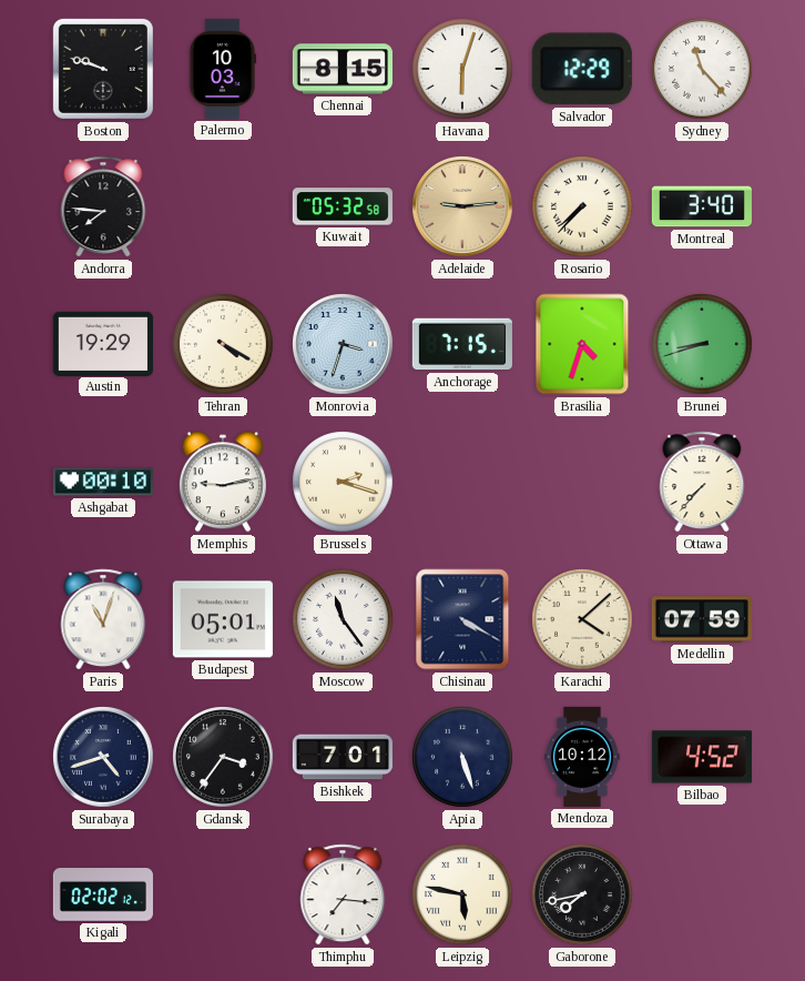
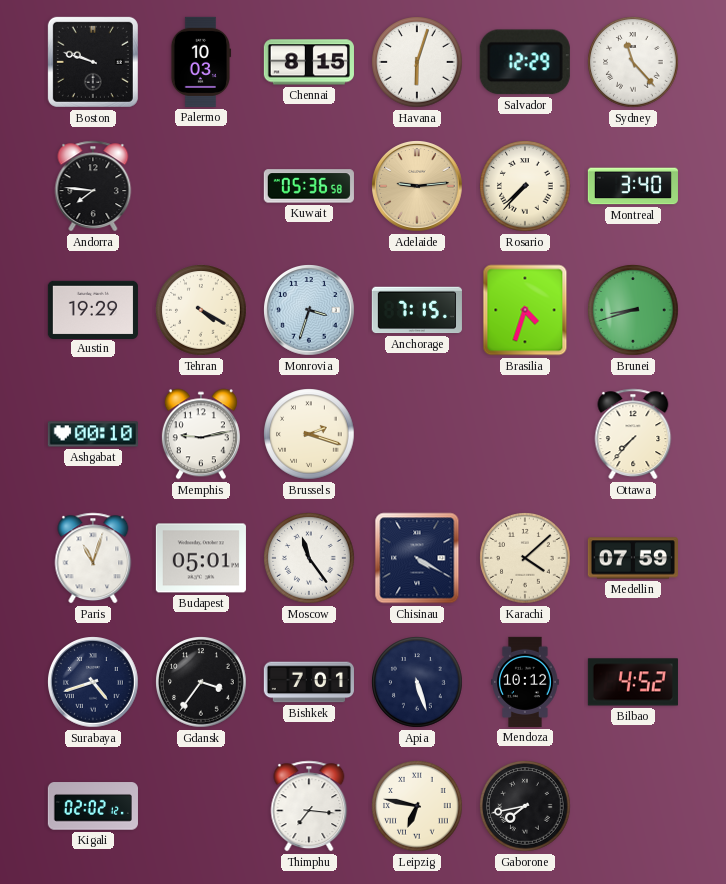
Kuwait: 05:32 -> 05:36 (309, 186)
Leipzig: 5:47 -> 6:47 (417, 806)
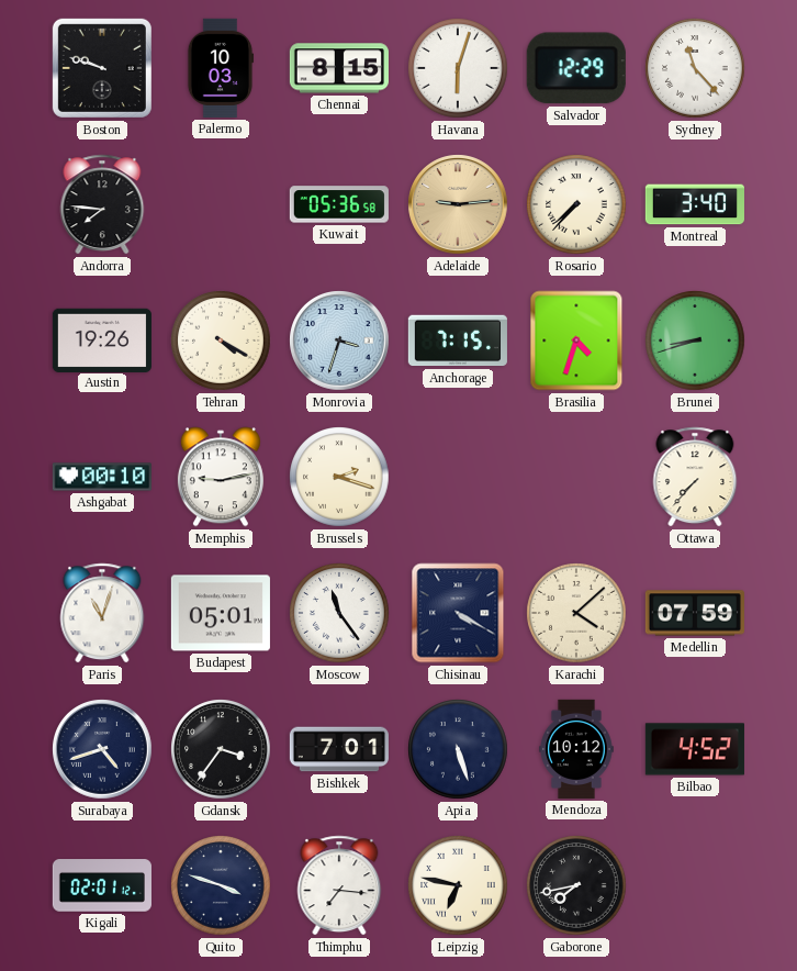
Austin: 19:29 -> 19:26 (102, 339)
Kigali: 02:02 -> 02:01 (102, 885)
Quito: none -> 3:48 (221, 885)
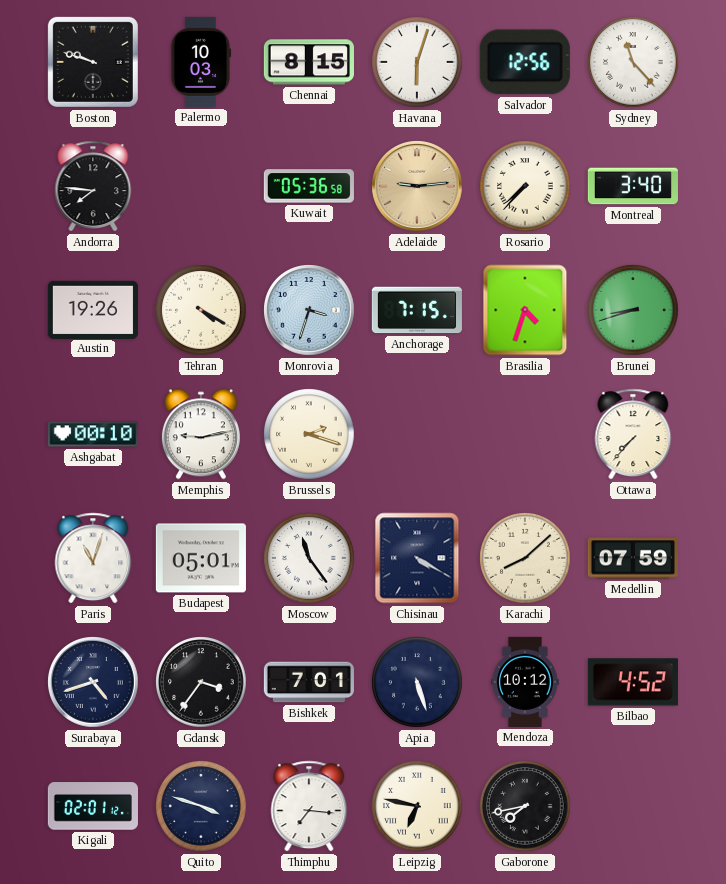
Salvador: 12:29 -> 12:56 (525, 62)
Karachi: 4:08 -> 8:08 (525, 558)
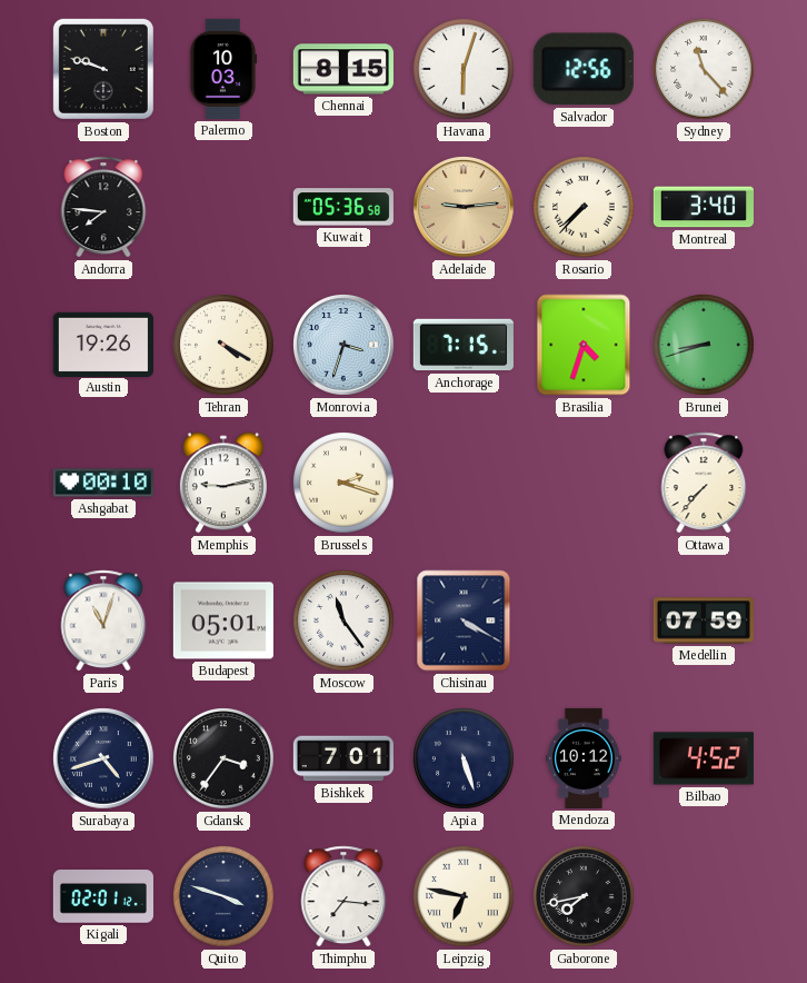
Karachi: 8:08 -> none (525, 558)
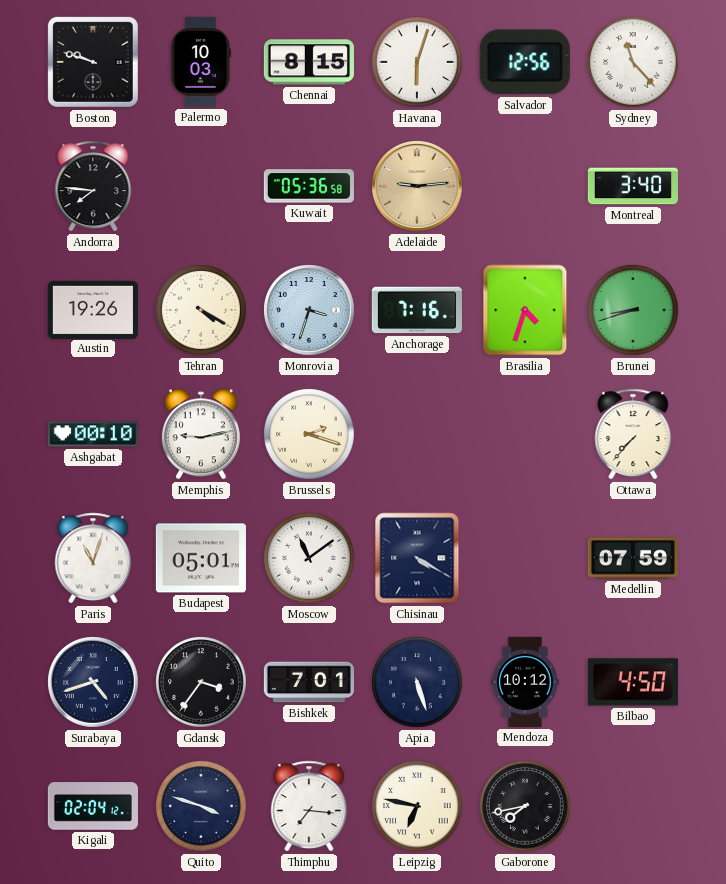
Rosario: 7:37 -> none (584, 207)
Anchorage: 7:15 -> 7:16 (417, 310)
Moscow: 11:24 -> 11:09 (309, 558)
Bilbao: 4:52 -> 4:50 (633, 682)
Kigali: 02:01 -> 02:04 (93, 806)
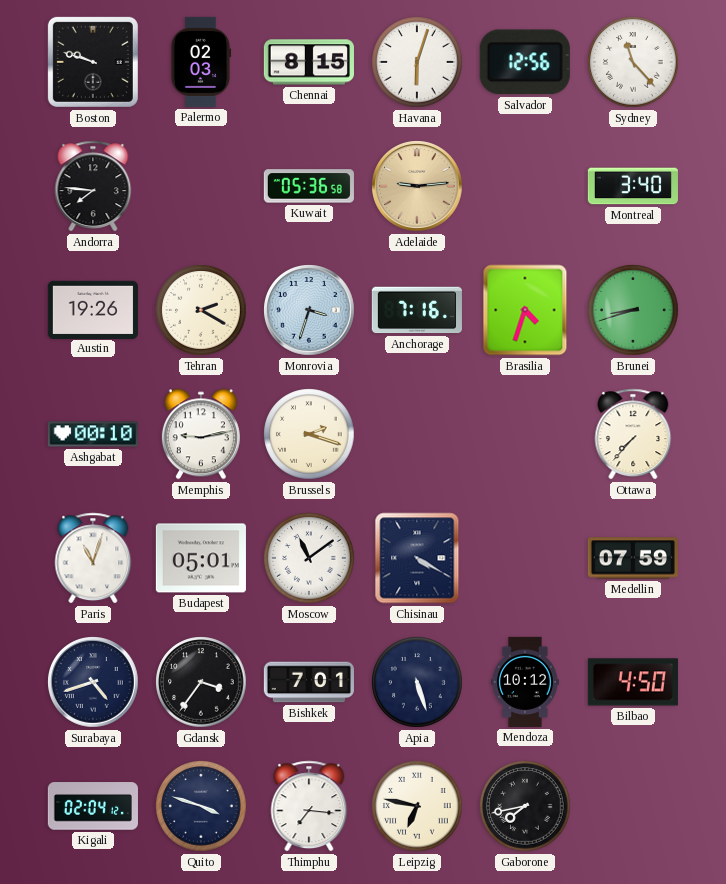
Palermo: 10:03 -> 02:03 (201, 62)
Tehran: 4:20 -> 2:20 (201, 310)
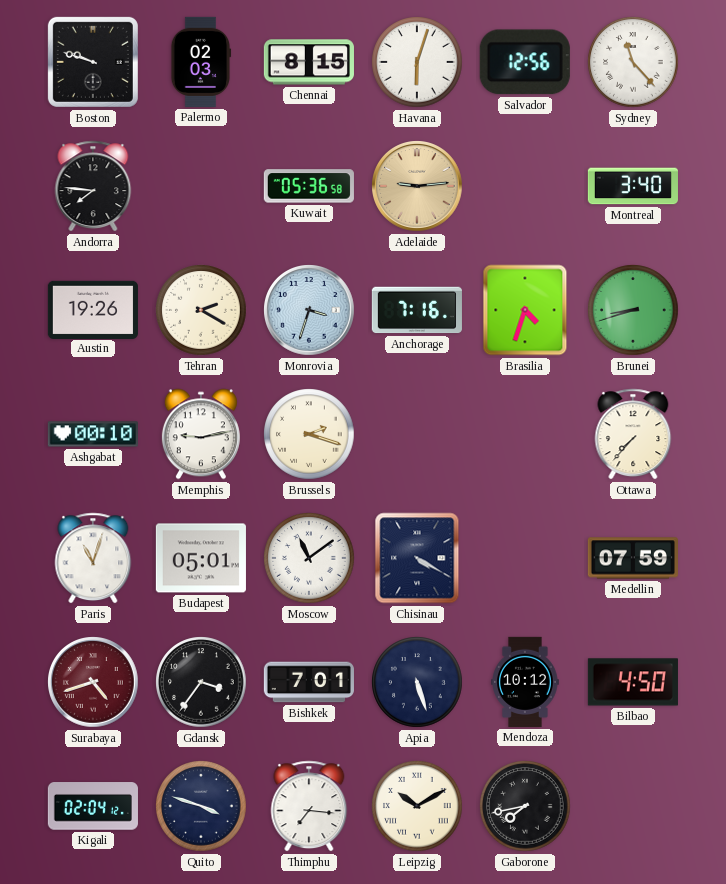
Surabaya dial: navy -> burgundy (93, 682)
Leipzig: 6:47 -> 10:10 (417, 806)
